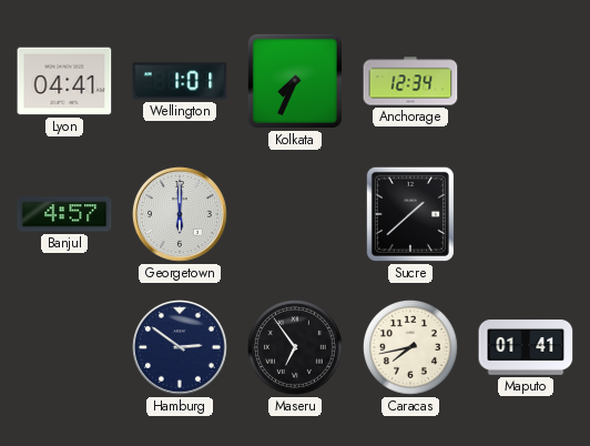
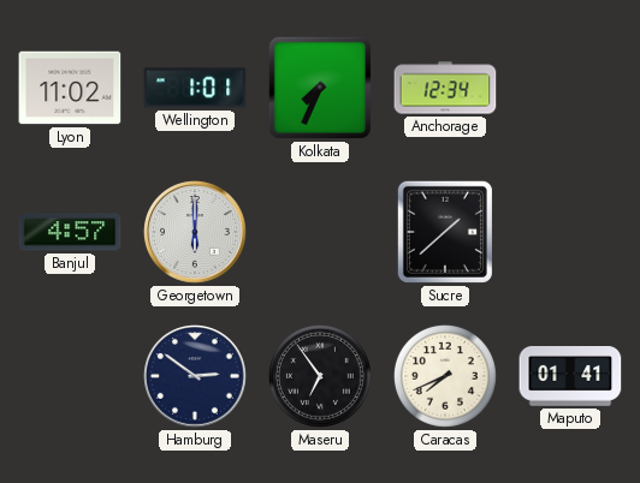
Lyon: 04:41 -> 11:02 (70, 88)
Caracas: 7:43 -> 7:41 (445, 376)
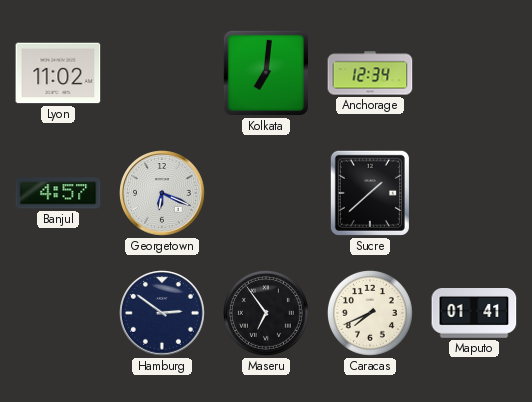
Wellington: 1:01 -> none (195, 88)
Kolkata: 7:34 -> 7:01 (266, 73)
Georgetown: 6:00 -> 6:19 (162, 193)
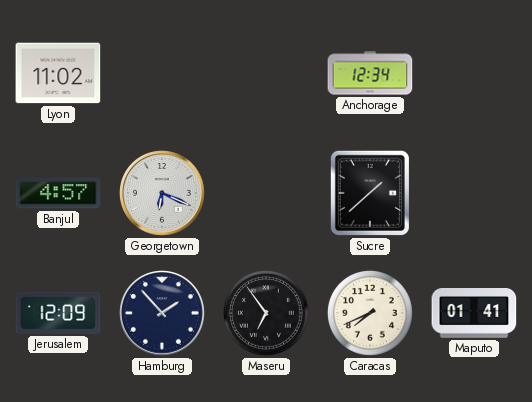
Kolkata: 7:01 -> none (266, 73)
Jerusalem: none -> 12:09 (58, 313)
Hamburg: 2:51 -> 1:53 (162, 313)
